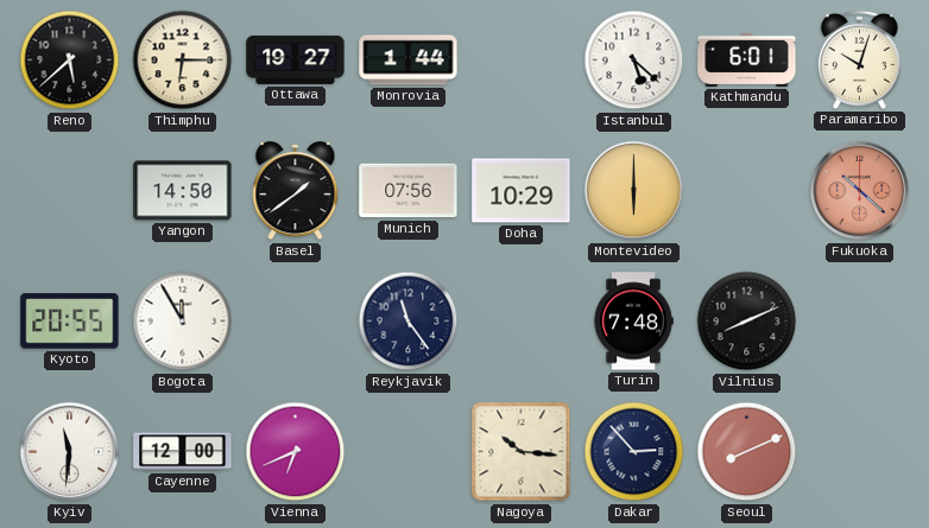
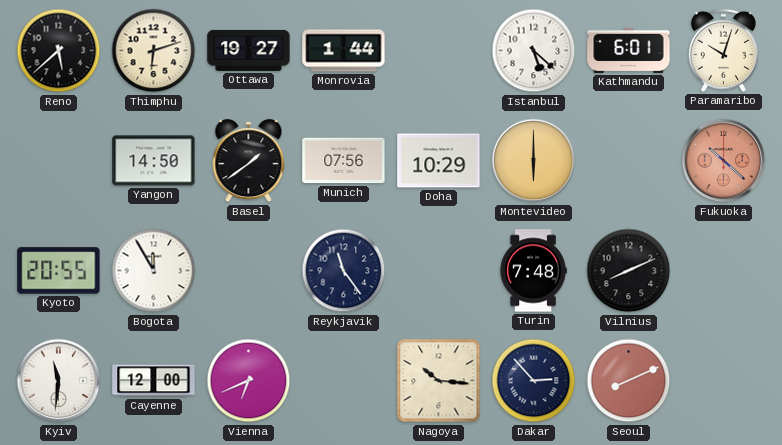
Thimphu: 6:15 -> 6:12 (154, 51)
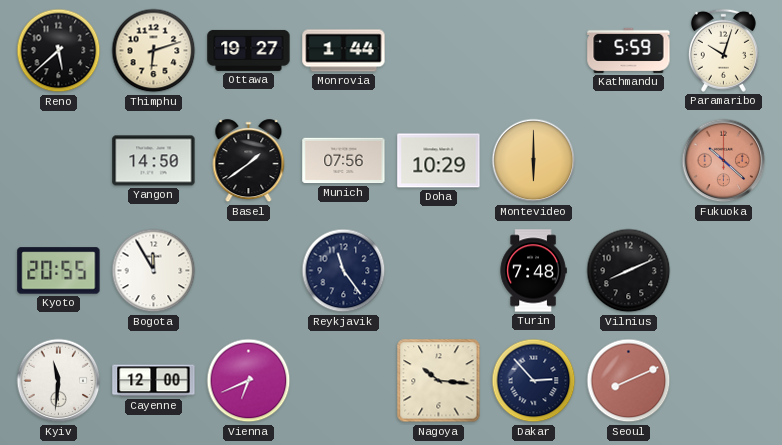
Istanbul: 5:22 -> none (534, 51)
Kathmandu: 6:01 -> 5:59 (629, 50)
